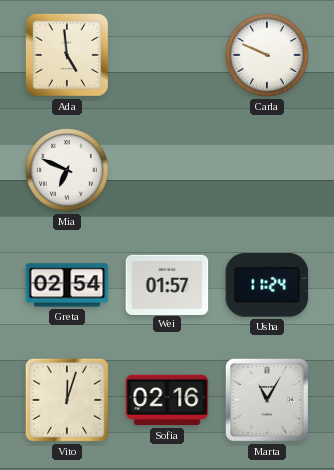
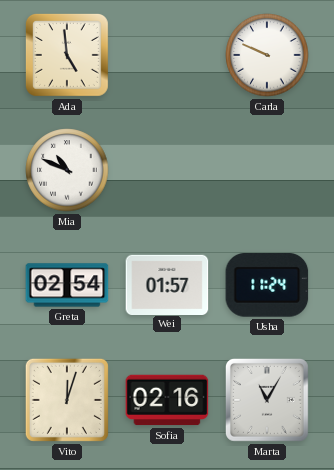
Mia: 6:49 -> 10:49 (67, 170)
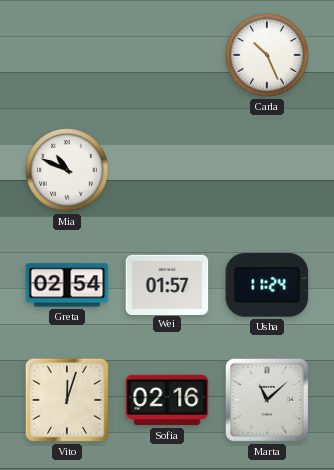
Ada: 4:59 -> none (67, 55)
Carla: 9:49 -> 10:26 (267, 55)
Marta: 11:05 -> 11:08 (267, 400)
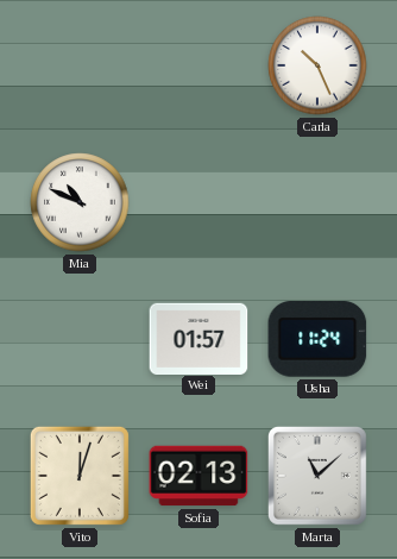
Greta: 02:54 -> none (67, 285)
Sofia: 02:16 -> 02:13 (198, 476)
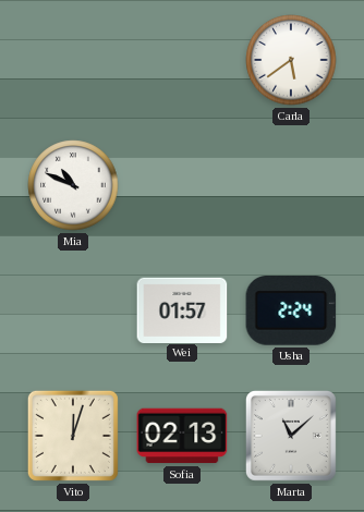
Carla: 10:26 -> 5:39 (291, 60)
Usha: 11:24 -> 2:24 (291, 310)
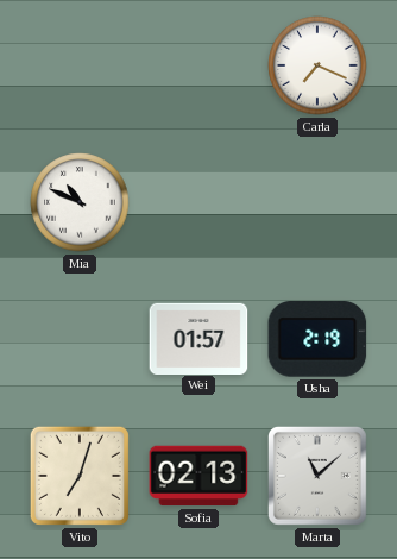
Carla: 5:39 -> 7:19 (317, 65)
Usha: 2:24 -> 2:19 (317, 339)
Vito: 12:03 -> 7:03 (80, 476)
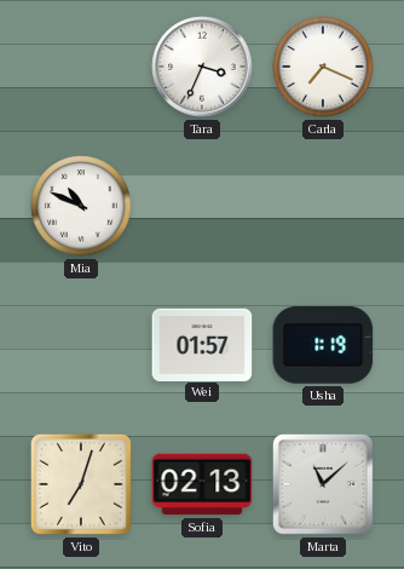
Tara: none -> 3:34 (202, 67)
Usha: 2:19 -> 1:19 (323, 345)
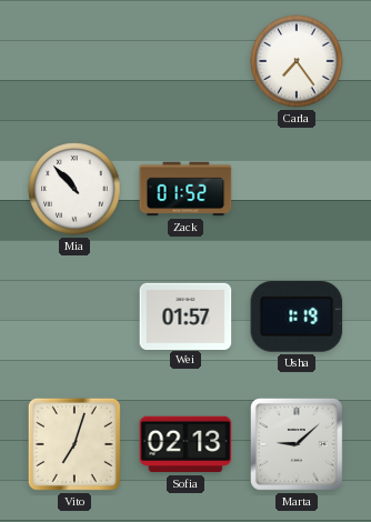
Tara: 3:34 -> none (202, 67)
Carla: 7:19 -> 7:24 (297, 61)
Mia: 10:49 -> 10:53 (74, 189)
Zack: none -> 01:52 (185, 189)
Marta: 11:08 -> 9:08 (297, 444)
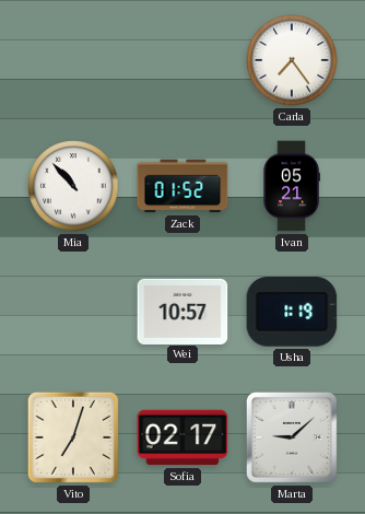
Ivan: none -> 05:21 (292, 186)
Wei: 01:57 -> 10:57 (182, 311)
Sofia: 02:13 -> 02:17 (182, 437)
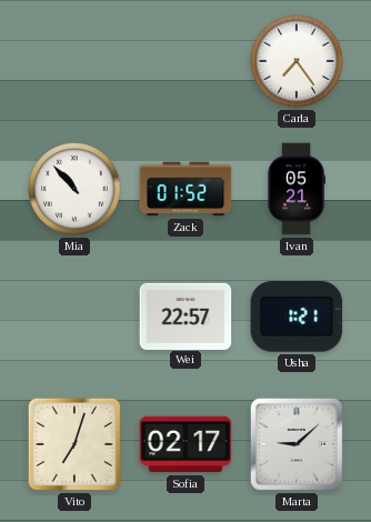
Wei: 10:57 -> 22:57 (185, 315)
Usha: 1:19 -> 1:21 (297, 317)
